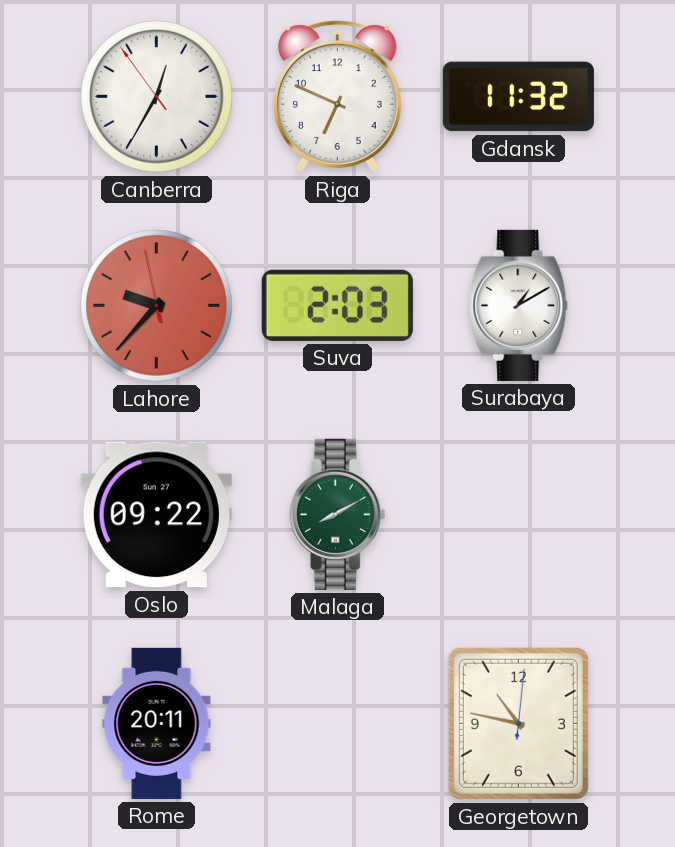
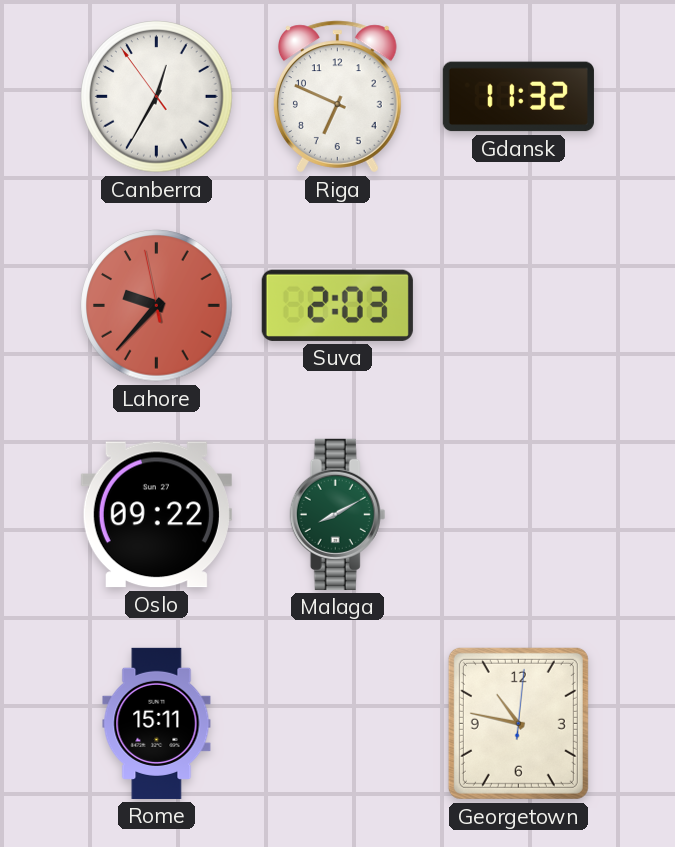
Surabaya: 1:10 -> none (519, 305)
Rome: 20:11 -> 15:11 (157, 723)
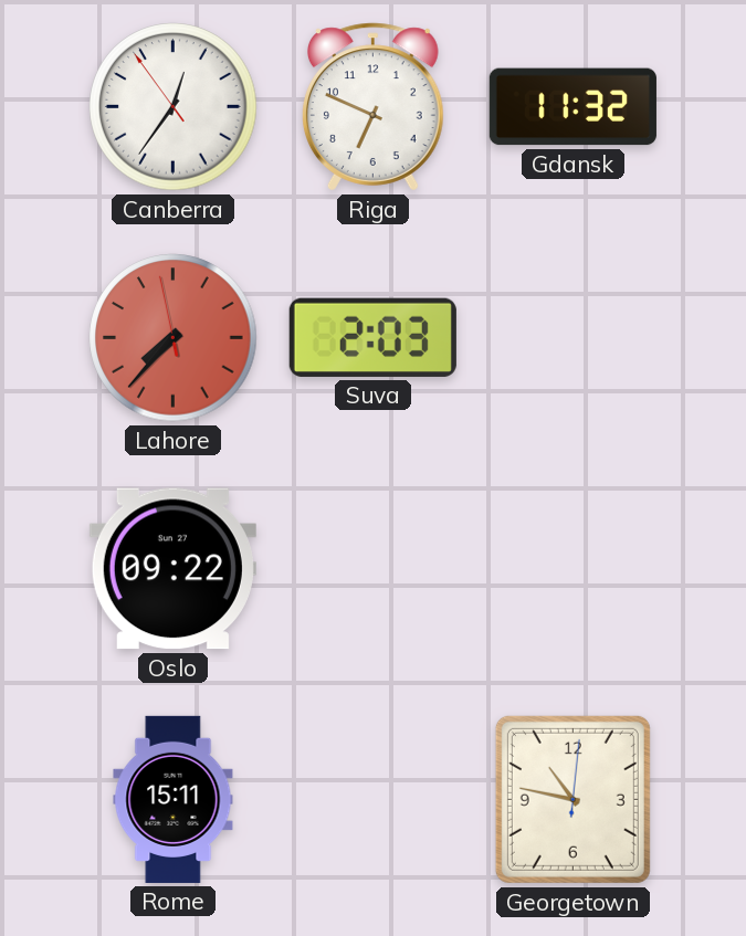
Canberra: 12:34 -> 12:35 (174, 107)
Lahore: 9:36 -> 7:36 (174, 338)
Malaga: 8:10 -> none (338, 514)
